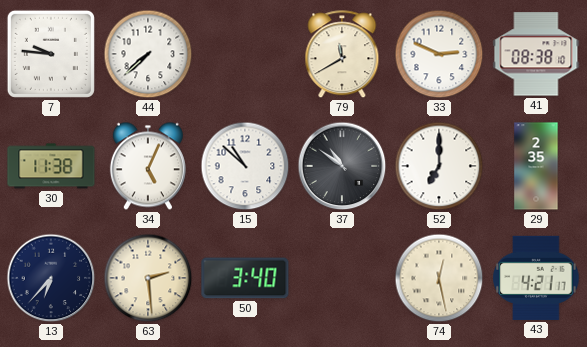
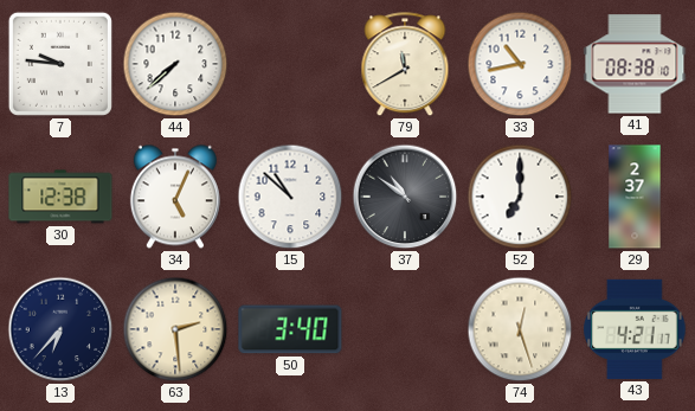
33: 2:49 -> 10:43 (520, 64)
30: 11:38 -> 12:38 (60, 197)
29: 2:35 -> 2:37 (635, 197)
74: 12:28 -> 12:27 (520, 329)
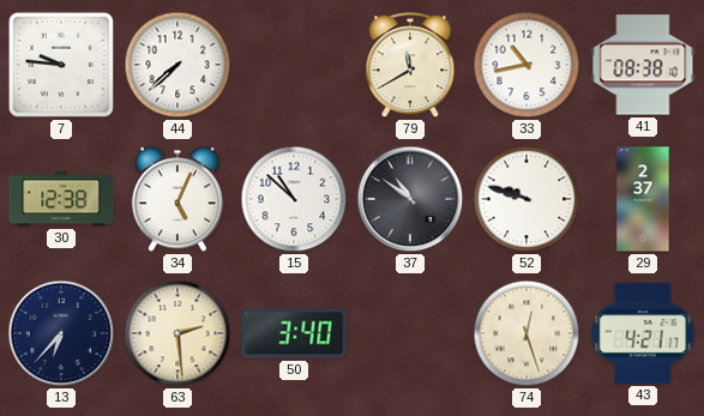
52: 7:00 -> 9:48 (527, 199)
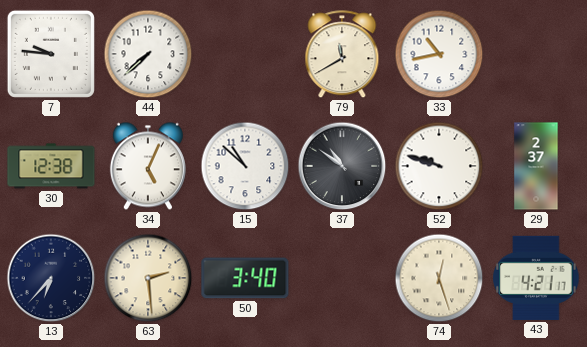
41: 08:38 -> none (643, 65)
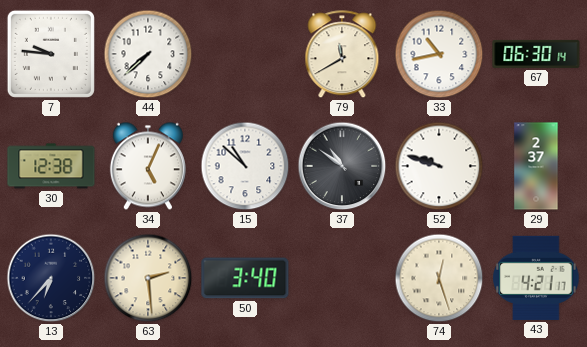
67: none -> 06:30 (536, 54)
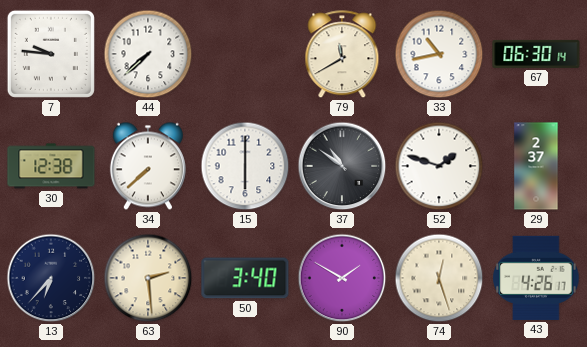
34: 5:04 -> 7:38 (148, 166)
15: 10:52 -> 6:00 (245, 166)
52: 9:48 -> 1:48 (439, 166)
90: none -> 1:50 (342, 278)
43: 4:21 -> 4:26 (536, 278)
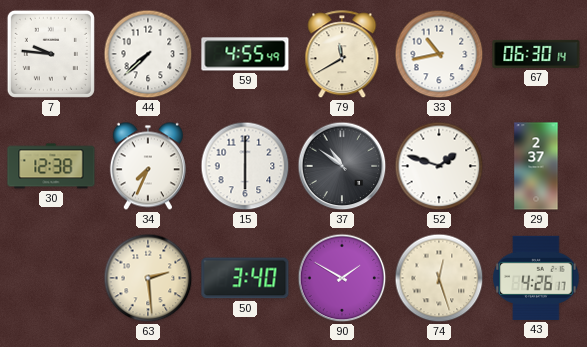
59: none -> 4:55 (245, 54)
34: 7:38 -> 7:34 (148, 166)
13: 6:37 -> none (51, 278)
